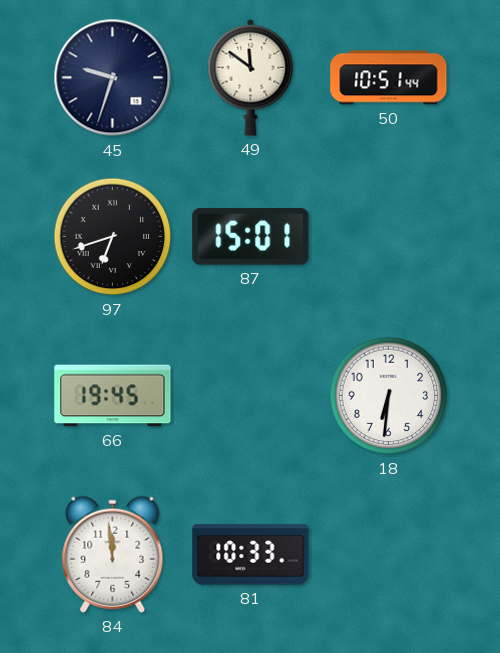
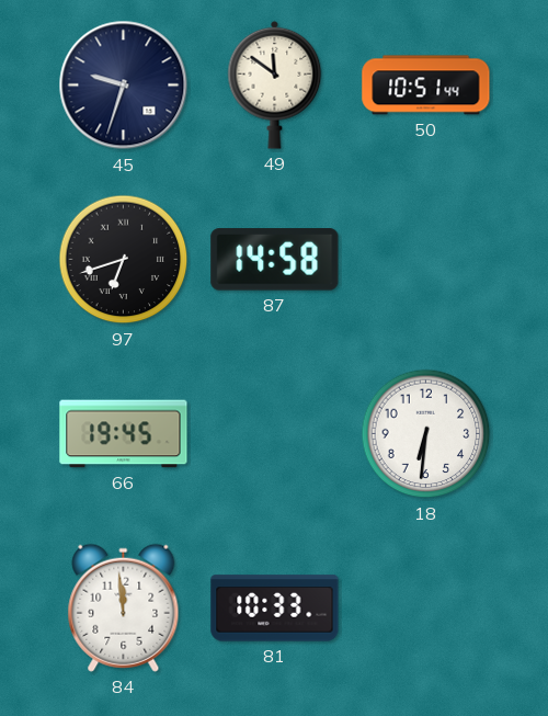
87: 15:01 -> 14:58 (275, 260)
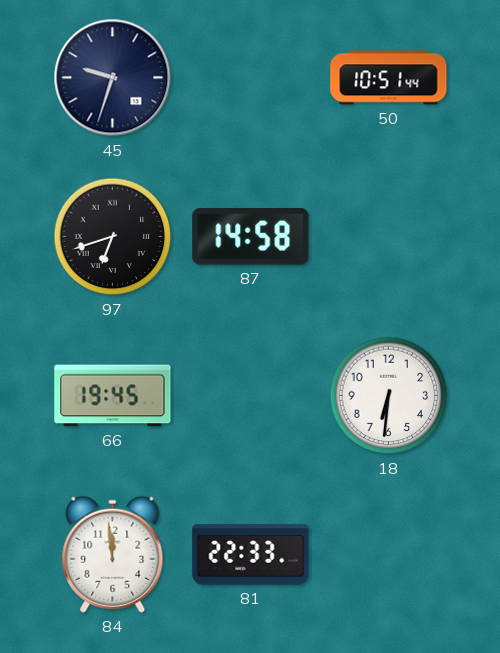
49: 11:51 -> none (275, 84)
81: 10:33 -> 22:33 (251, 555)
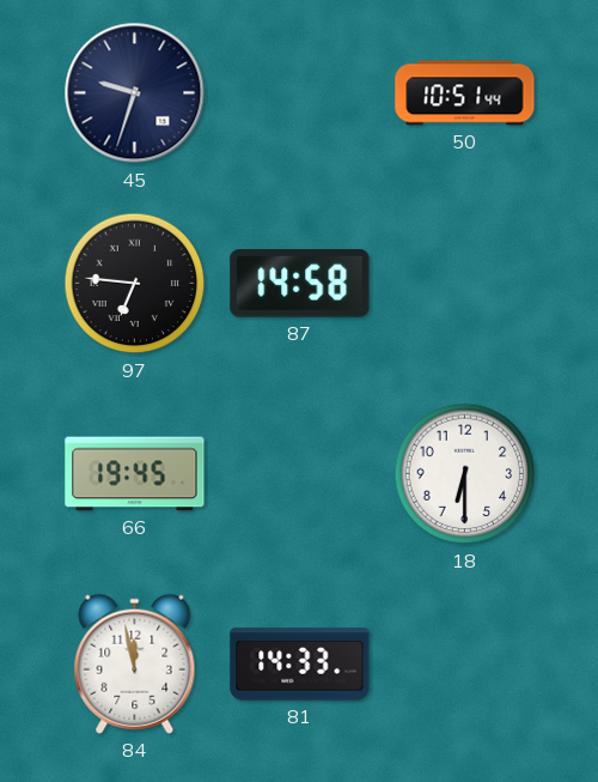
97: 6:42 -> 6:46 (135, 284)
18: 6:31 -> 6:30 (465, 474)
84: 11:59 -> 11:58 (135, 663)
81: 22:33 -> 14:33 (300, 665)
